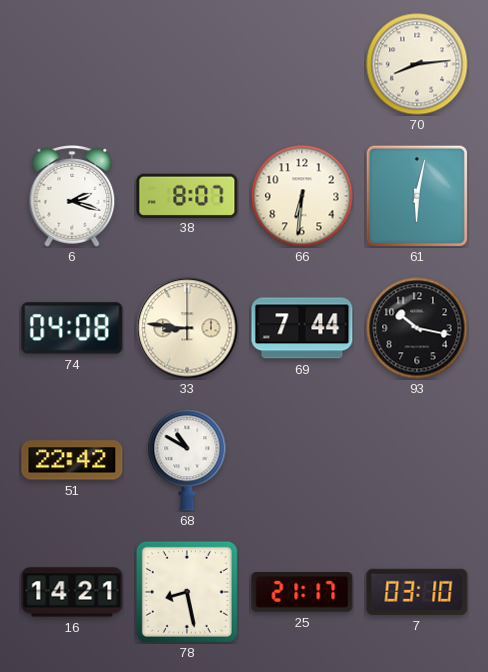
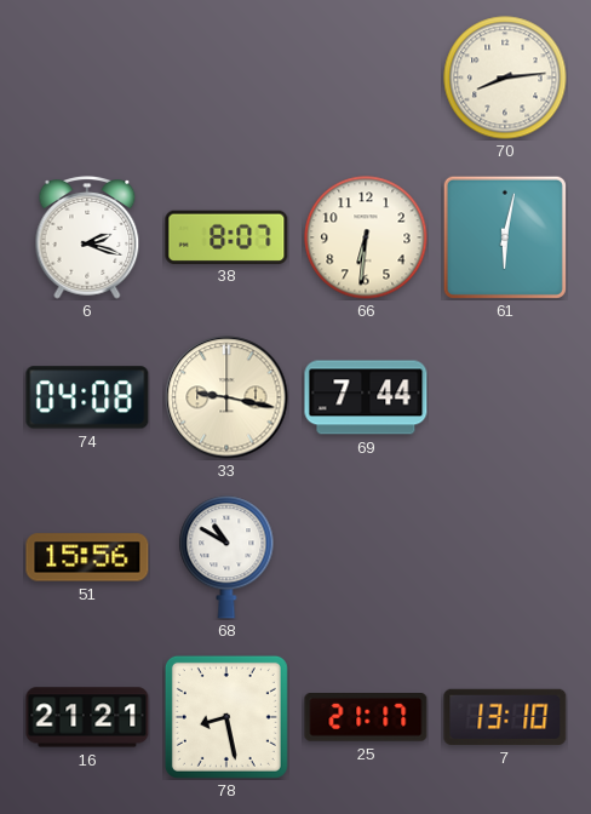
33: 8:46 -> 9:17 (226, 397)
93: 10:17 -> none (417, 328)
51: 22:42 -> 15:56 (87, 557)
16: 14:21 -> 21:21 (87, 717)
7: 03:10 -> 13:10 (505, 717)
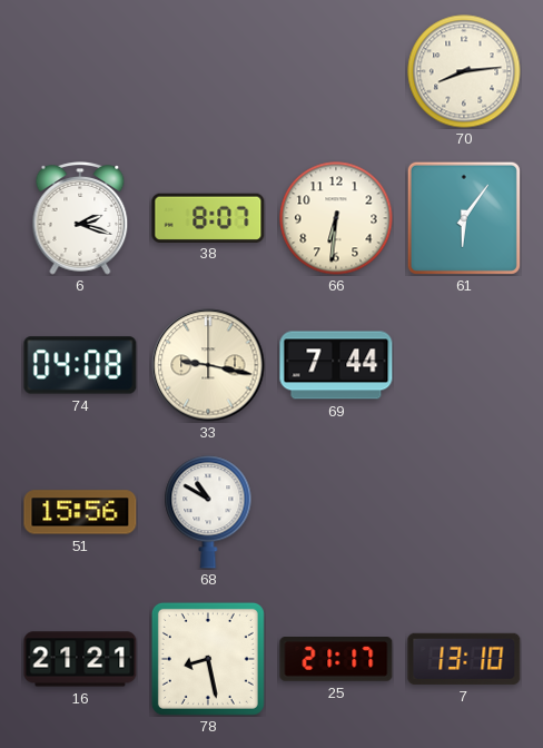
61: 6:02 -> 6:06 (464, 218)
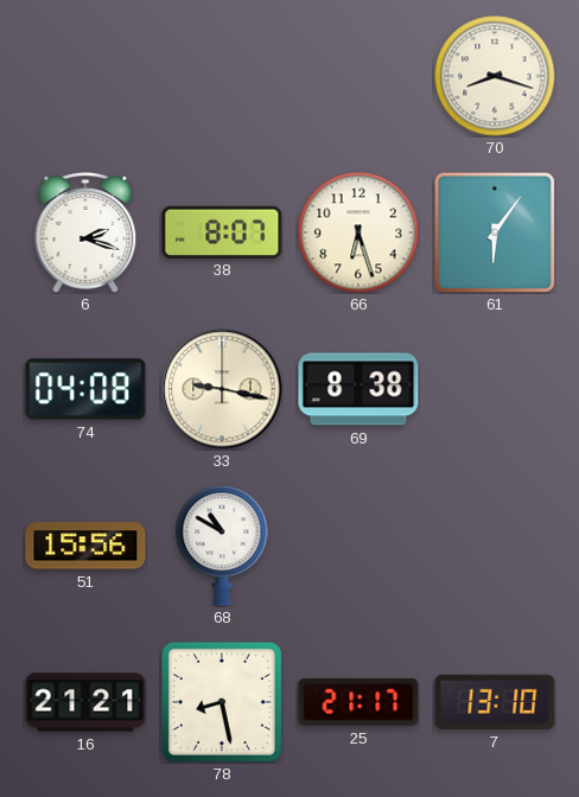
70: 8:14 -> 8:18 (495, 76)
66: 6:31 -> 6:27 (358, 232)
69: 7:44 -> 8:38 (358, 389)
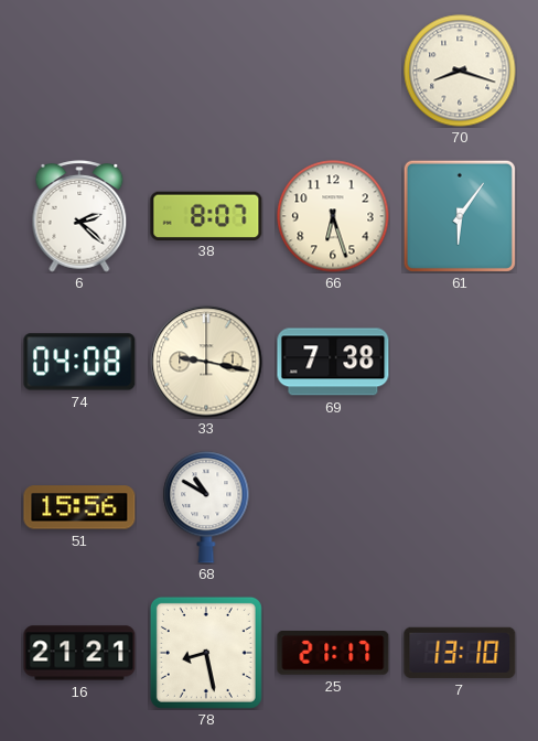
6: 2:18 -> 2:22 (79, 216)
69: 8:38 -> 7:38 (333, 362)
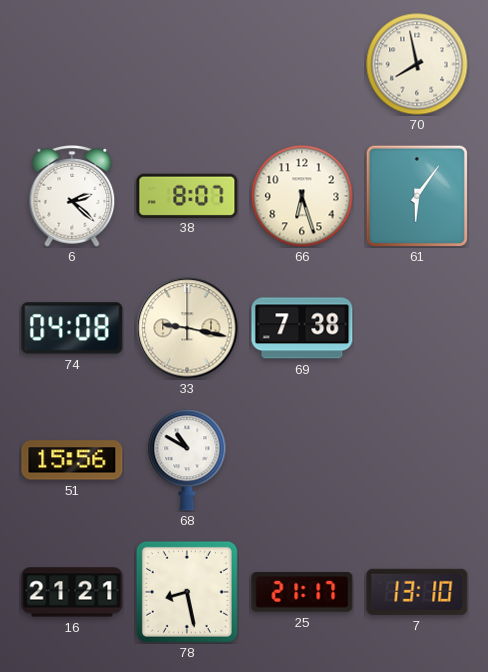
70: 8:18 -> 7:58 (417, 64)
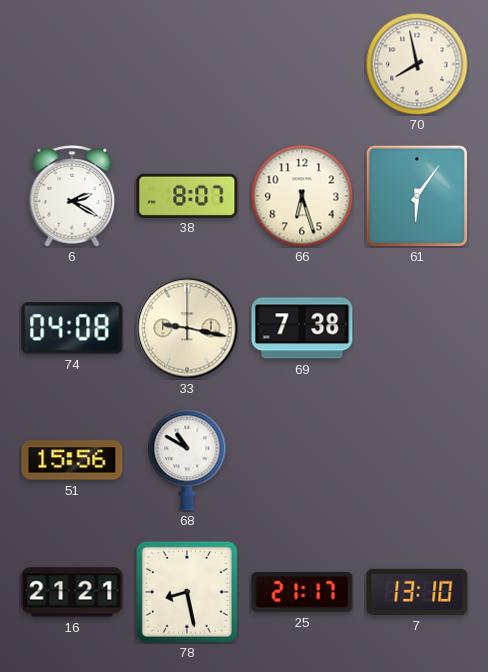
6: 2:22 -> 2:20 (72, 196)
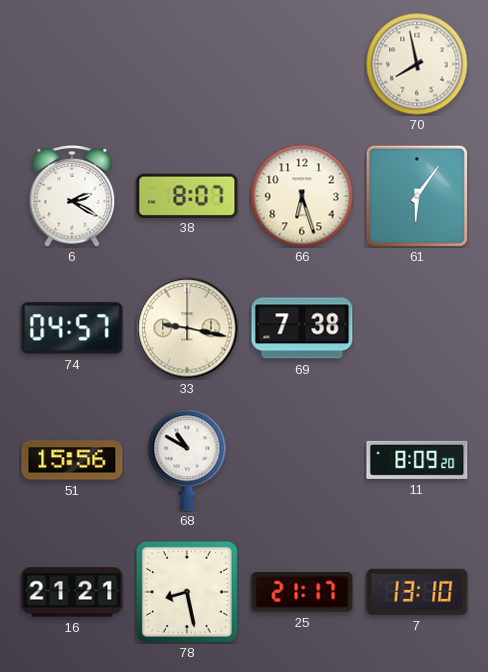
74: 04:08 -> 04:57 (72, 328)
11: none -> 8:09 (417, 460)
